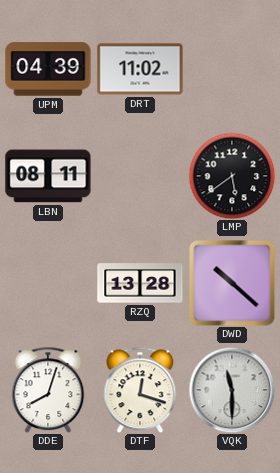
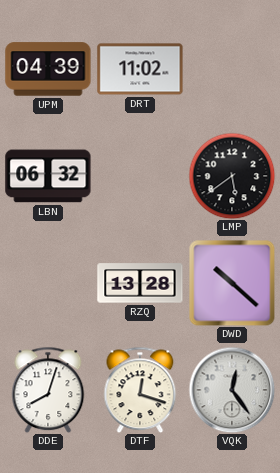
LBN: 08:11 -> 06:32 (48, 176)
VQK: 11:30 -> 12:24 (232, 390)
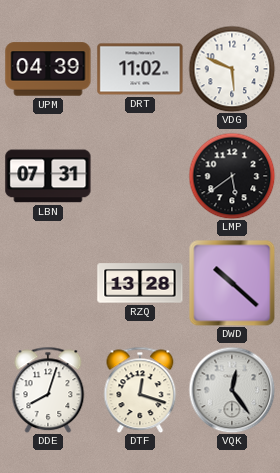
VDG: none -> 5:49 (232, 69)
LBN: 06:32 -> 07:31 (48, 176)
